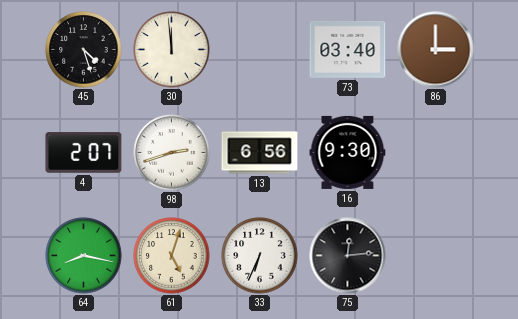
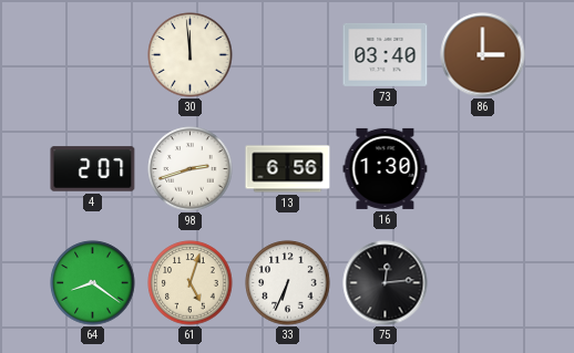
45: 4:27 -> none (84, 50)
16: 9:30 -> 1:30 (386, 168)
64: 8:17 -> 8:21 (93, 283)
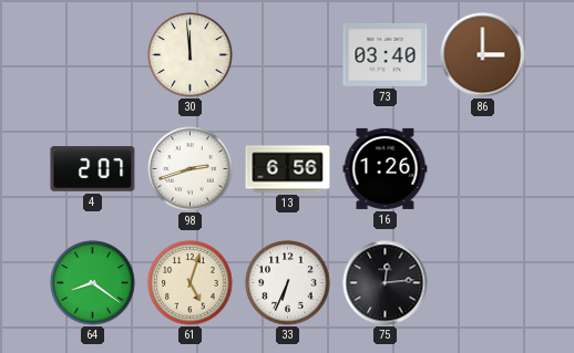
16: 1:30 -> 1:26 (386, 168)
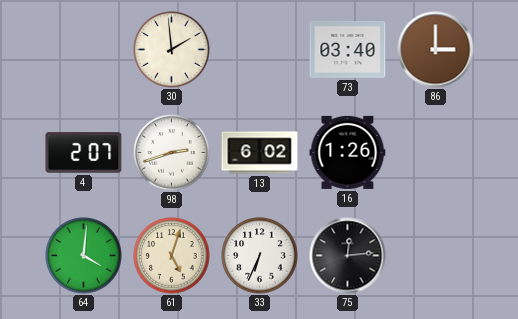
30: 11:59 -> 1:59 (172, 50)
13: 6:56 -> 6:02 (260, 153)
64: 8:21 -> 4:01 (84, 256)
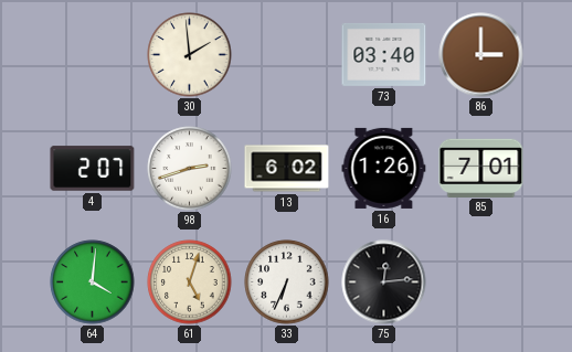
85: none -> 7:01 (481, 168)
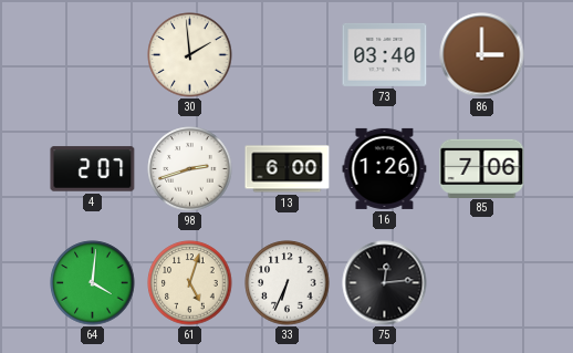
13: 6:02 -> 6:00 (288, 169)
85: 7:01 -> 7:06 (482, 168)
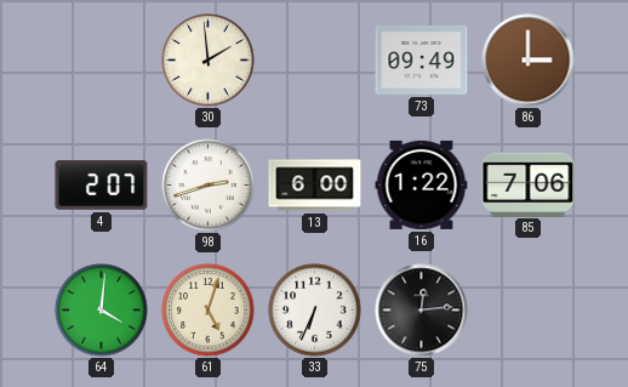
73: 03:40 -> 09:49 (422, 59)
16: 1:26 -> 1:22 (422, 184)
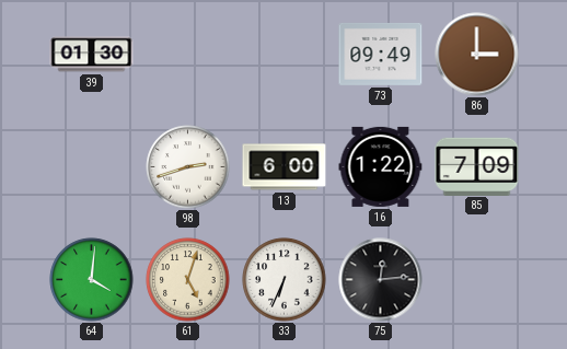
39: none -> 01:30 (92, 55)
30: 1:59 -> none (209, 61)
4: 2:07 -> none (102, 186)
85: 7:06 -> 7:09 (477, 166)
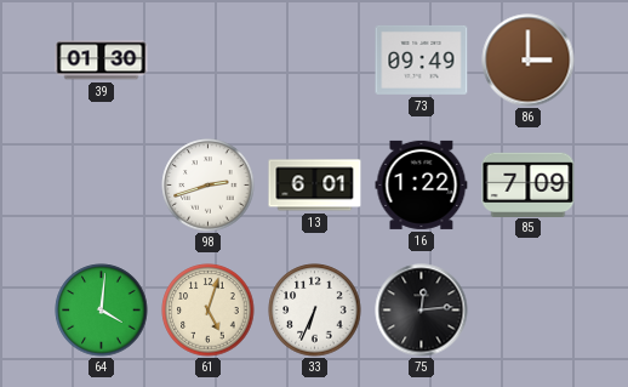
13: 6:00 -> 6:01 (315, 186)
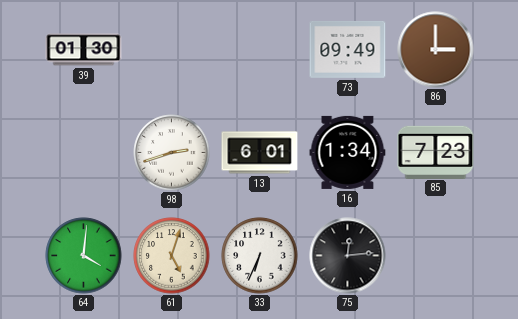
16: 1:22 -> 1:34 (348, 152)
85: 7:09 -> 7:23 (436, 152)
